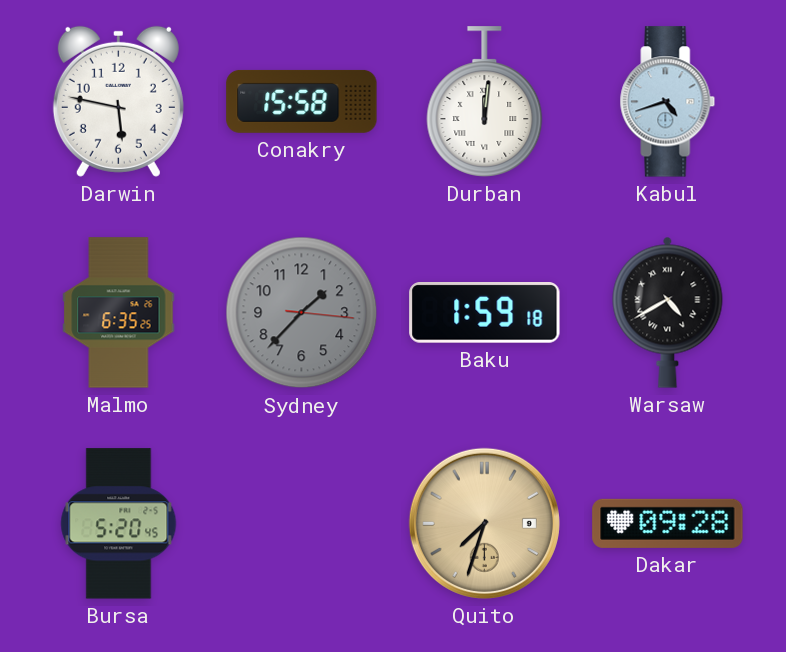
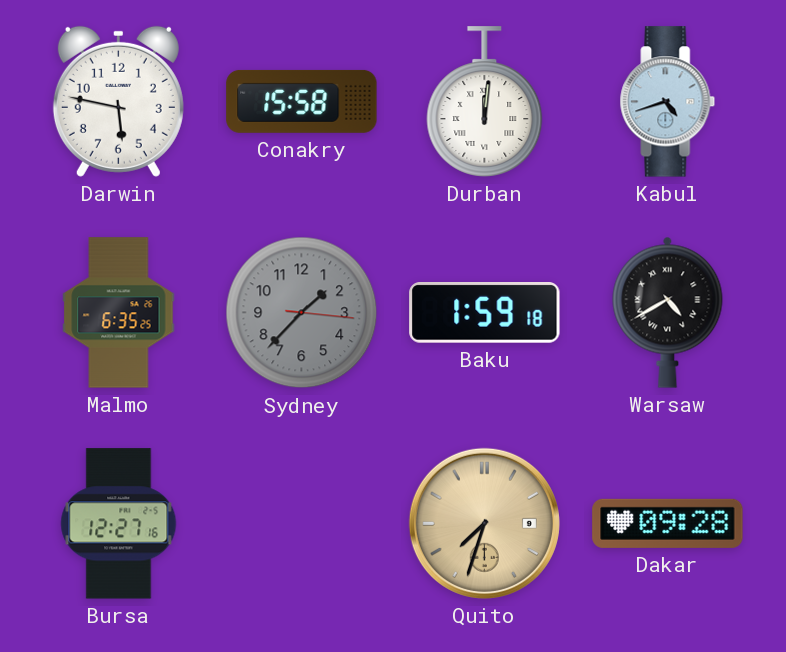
Bursa: 5:20 -> 12:27 (119, 524)
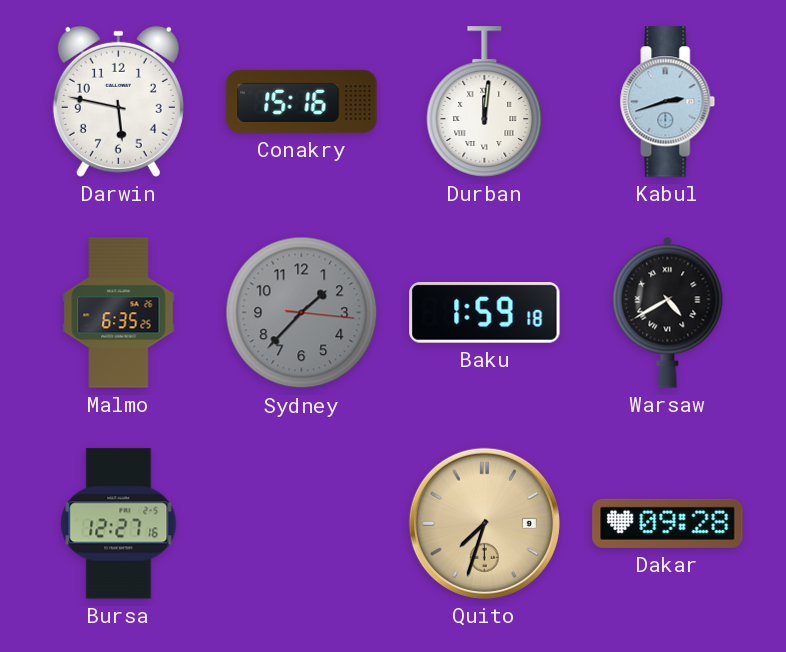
Conakry: 15:58 -> 15:16 (302, 101)
Kabul: 4:42 -> 2:42 (668, 102)
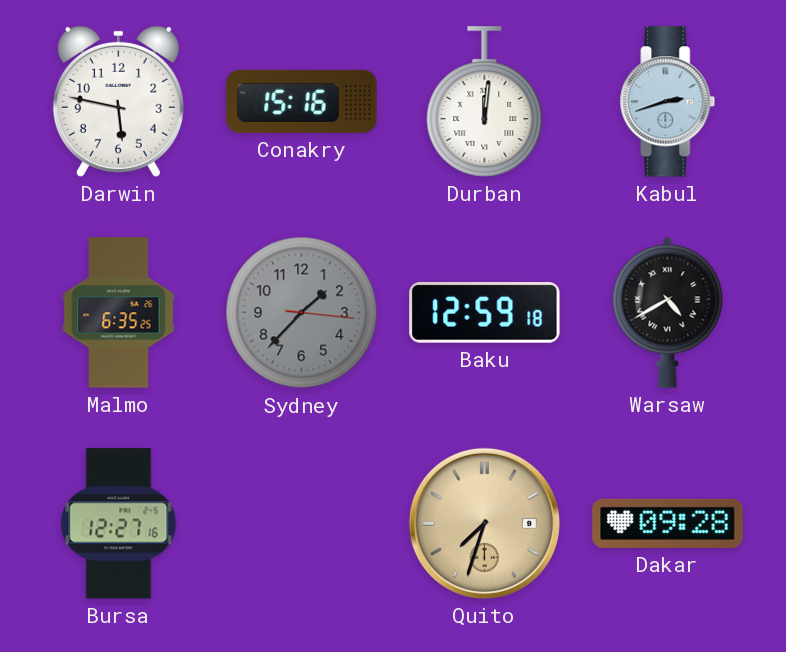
Baku: 1:59 -> 12:59 (485, 313)
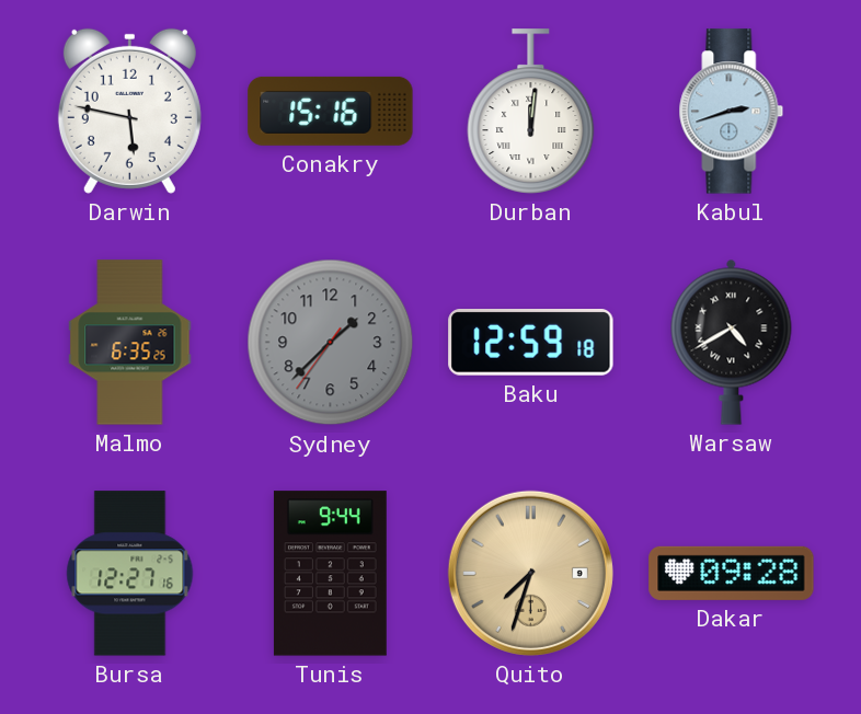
Sydney: 1:37:16 -> 1:37:36 (331, 343)
Tunis: none -> 9:44 (330, 574)
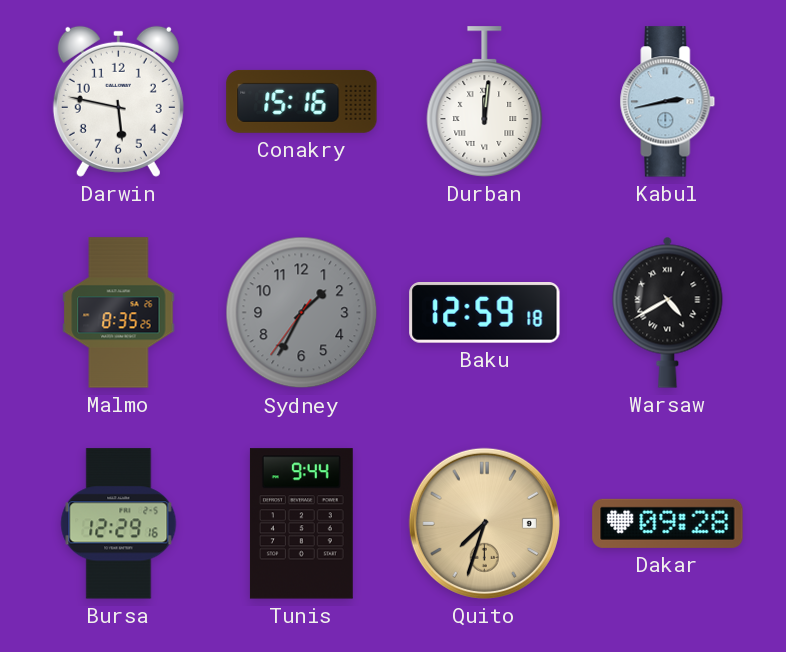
Kabul: 2:42 -> 2:43 (668, 102)
Malmo: 6:35 -> 8:35 (119, 313)
Sydney: 1:37 -> 1:34 (302, 313)
Bursa: 12:27 -> 12:29 (119, 524)
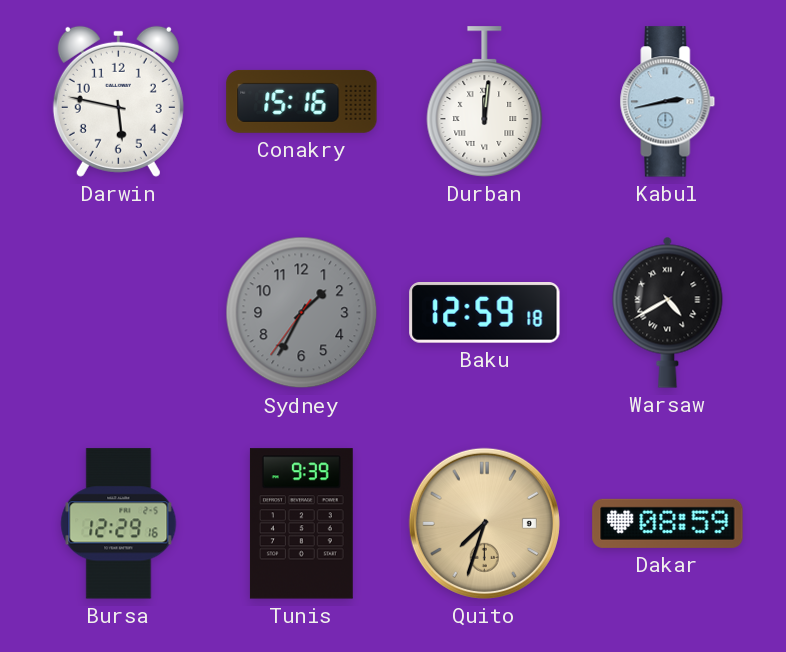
Malmo: 8:35 -> none (119, 313)
Tunis: 9:44 -> 9:39 (301, 524)
Dakar: 09:28 -> 08:59 (668, 523)
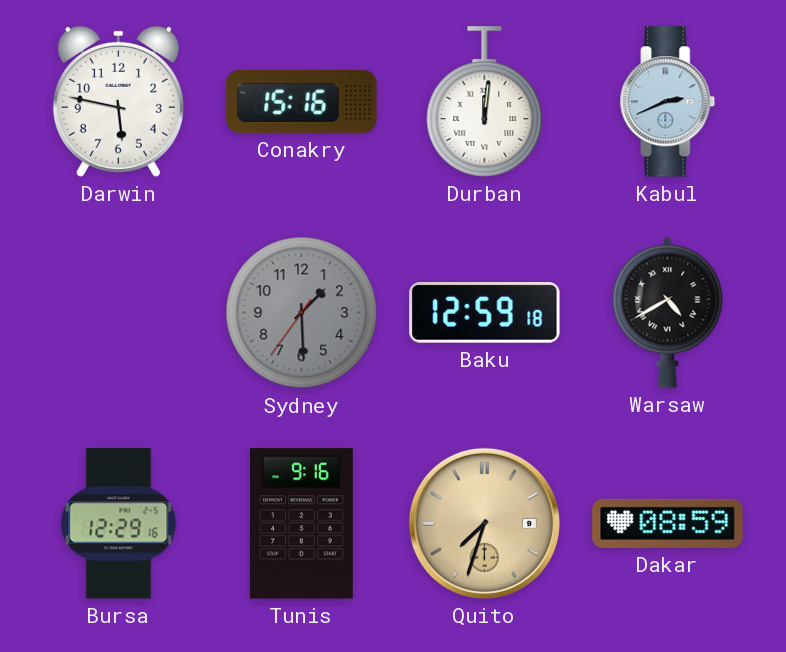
Kabul: 2:43 -> 2:41 (668, 102)
Sydney: 1:34 -> 1:29 (302, 313)
Tunis: 9:39 -> 9:16 (301, 524)
